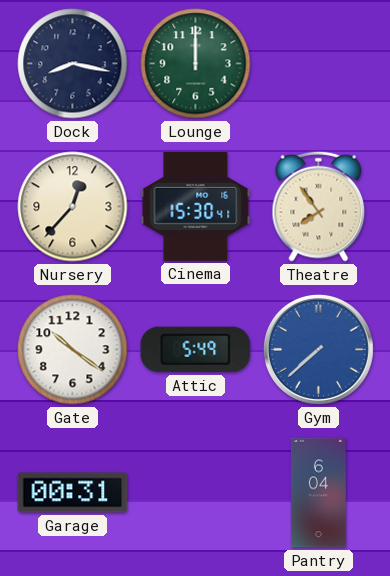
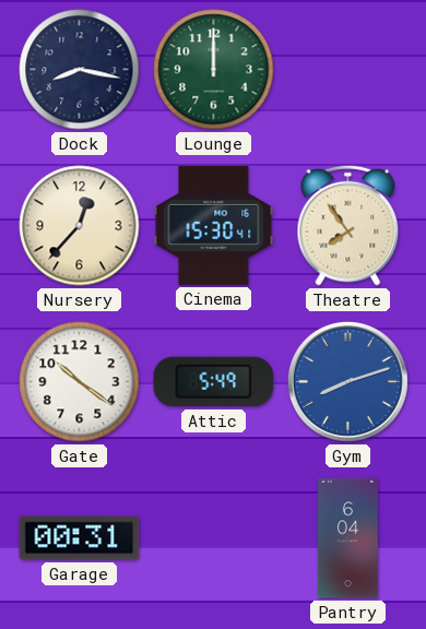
Gym: 7:38 -> 8:12 (347, 381)
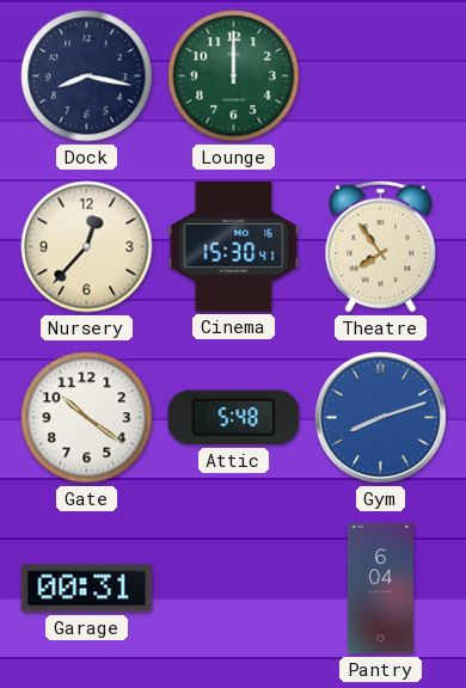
Attic: 5:49 -> 5:48 (234, 418)
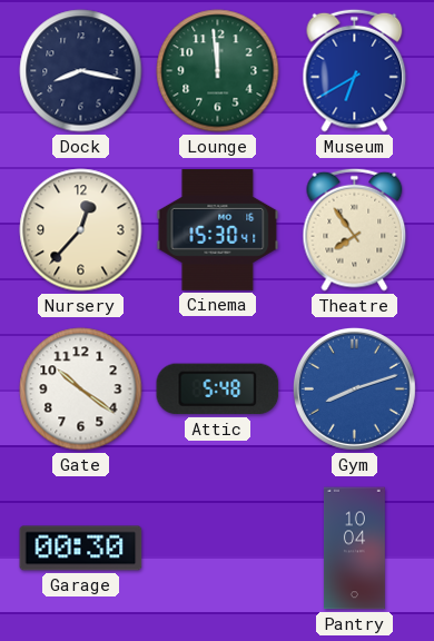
Lounge: 12:00 -> 11:59 (218, 71)
Museum: none -> 6:40 (355, 70)
Garage: 00:31 -> 00:30 (81, 549)
Pantry: 6:04 -> 10:04 (354, 549)
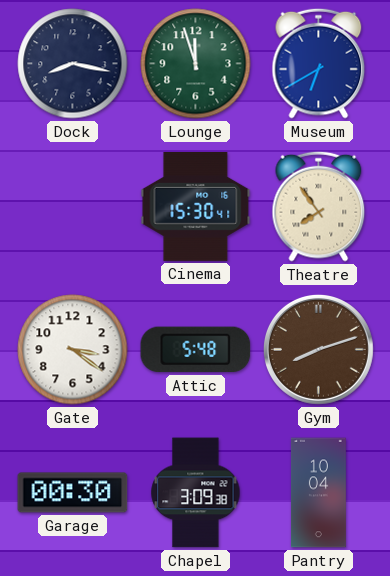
Lounge: 11:59 -> 11:57 (196, 64)
Nursery: 12:37 -> none (81, 230)
Gate: 10:21 -> 3:21 (73, 350)
Gym dial: blue -> brown (318, 349)
Chapel: none -> 3:09 (196, 493)
